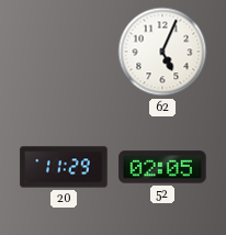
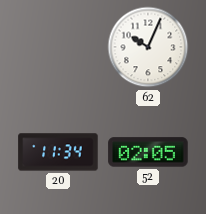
62: 5:04 -> 10:04 (148, 47)
20: 11:29 -> 11:34 (58, 152)
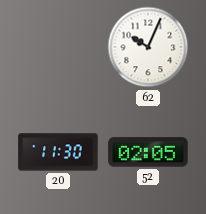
20: 11:34 -> 11:30 (58, 152)
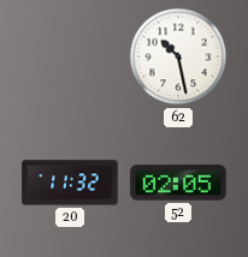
62: 10:04 -> 10:28 (178, 56)
20: 11:30 -> 11:32 (70, 183)
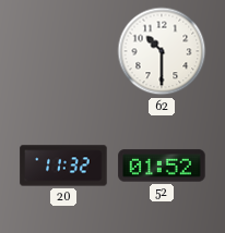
62: 10:28 -> 10:30 (162, 51)
52: 02:05 -> 01:52 (162, 165)
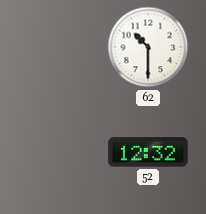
20: 11:32 -> none (63, 165)
52: 01:52 -> 12:32 (148, 152)
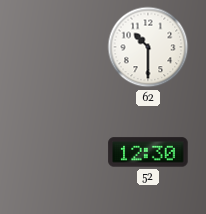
52: 12:32 -> 12:30 (148, 152)
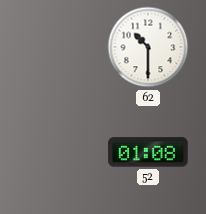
52: 12:30 -> 01:08 (148, 152)
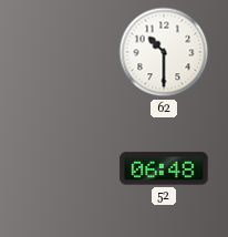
52: 01:08 -> 06:48 (164, 168)
